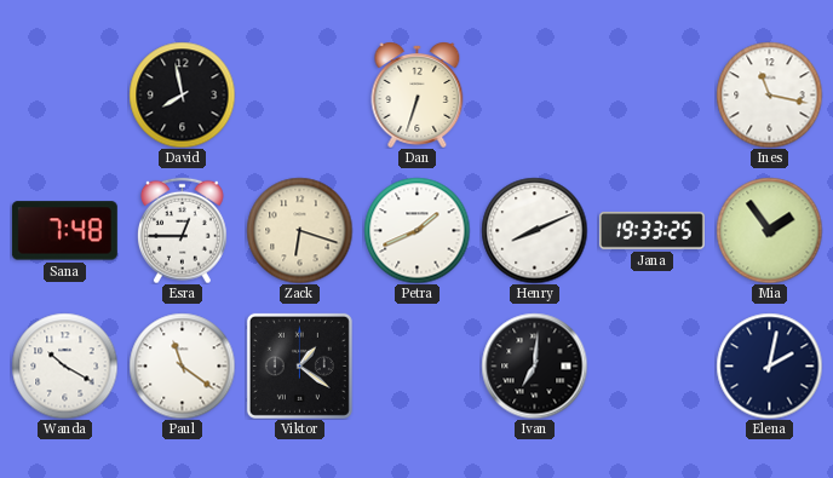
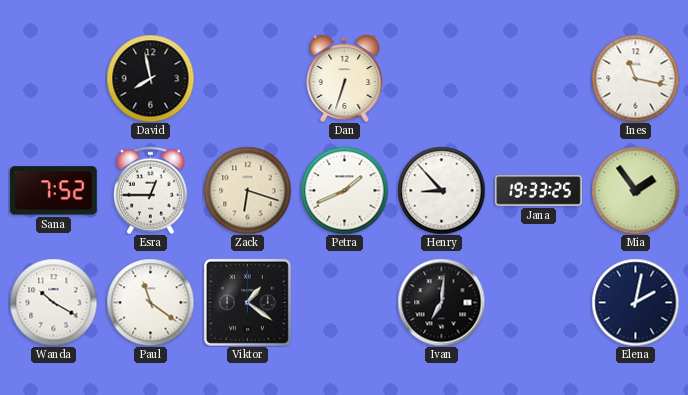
Sana: 7:48 -> 7:52 (53, 191)
Henry: 8:11 -> 8:53 (441, 190)
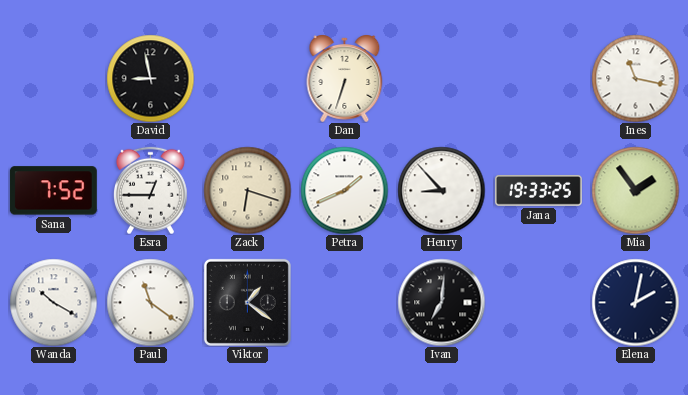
David: 7:58 -> 8:58 (150, 78)
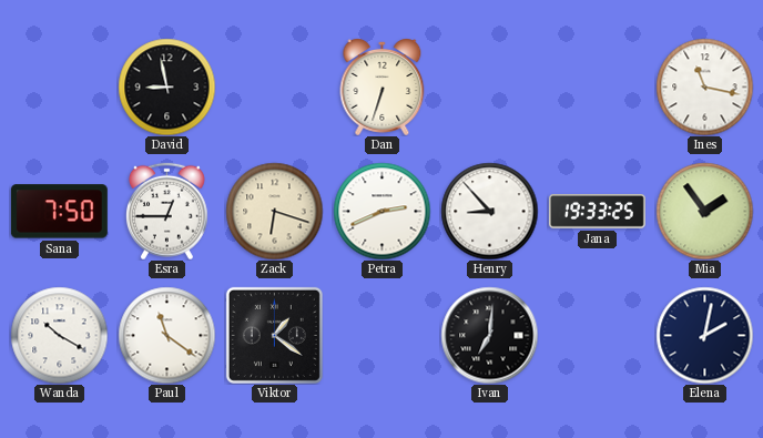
Sana: 7:52 -> 7:50 (59, 212)
Petra: 1:41 -> 2:41 (381, 211)
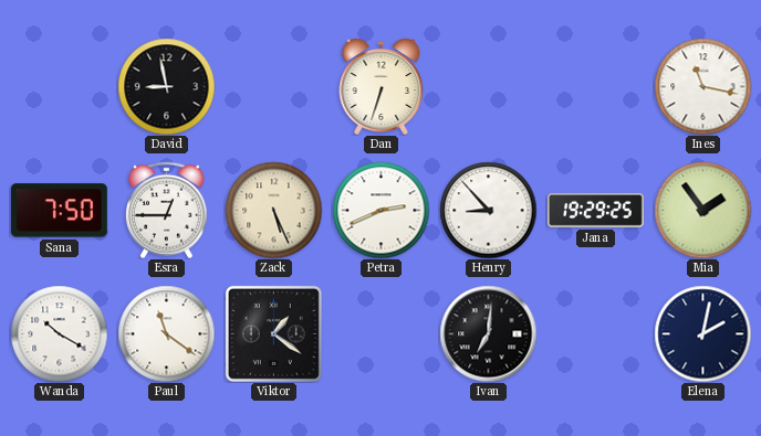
Zack: 6:18 -> 5:26 (273, 210)
Jana: 19:33 -> 19:29 (595, 210)
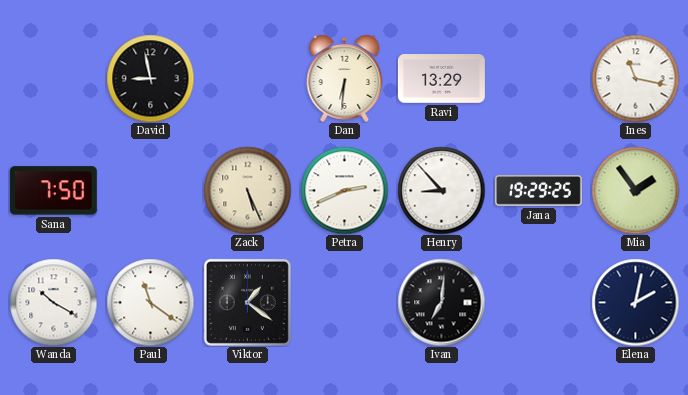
Dan: 6:33 -> 6:31 (345, 79)
Ravi: none -> 13:29 (441, 79)
Esra: 12:45 -> none (167, 210)
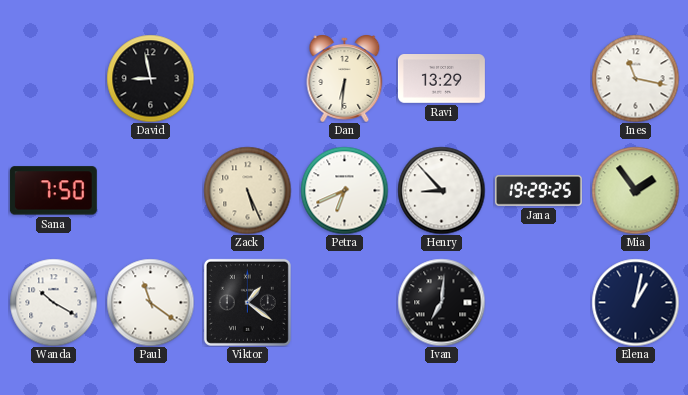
Petra: 2:41 -> 6:41 (344, 190)
Elena: 2:02 -> 1:02 (635, 302)
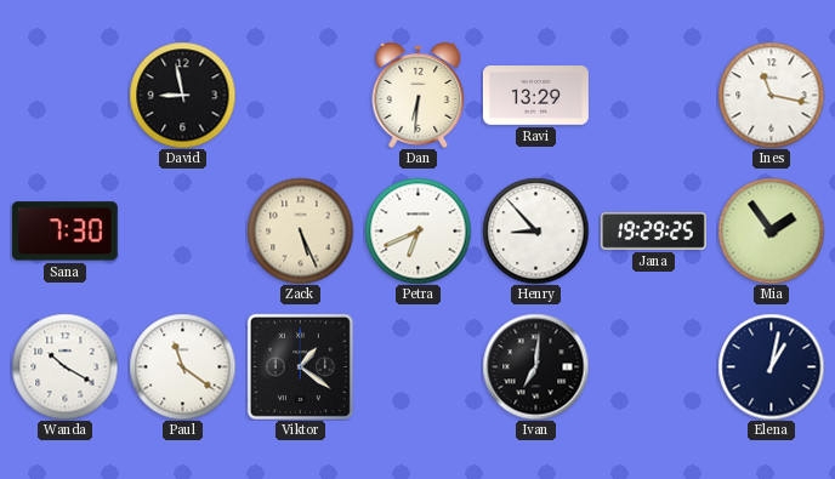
Sana: 7:50 -> 7:30 (64, 232)
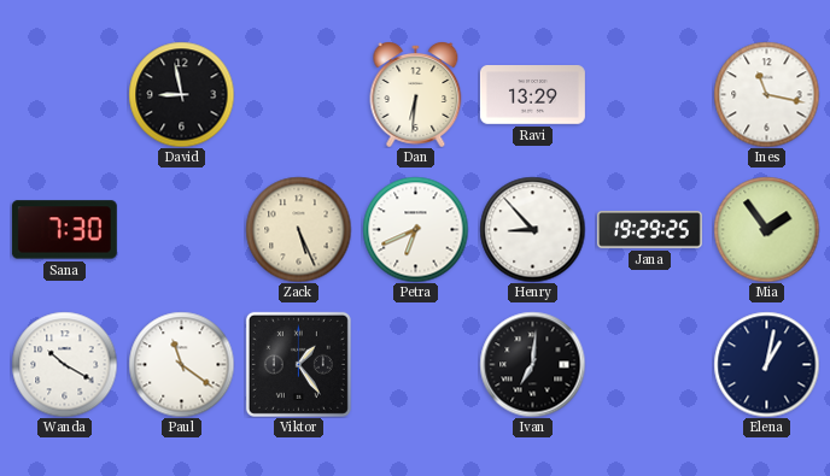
Viktor: 1:21 -> 1:24 (298, 364)
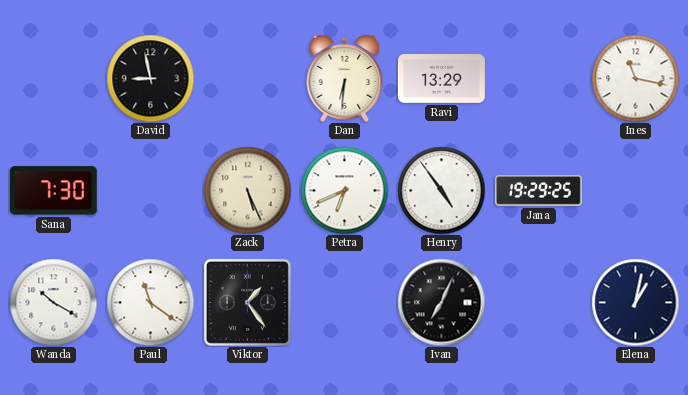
Henry: 8:53 -> 4:54 (441, 190)
Mia: 1:54 -> none (766, 229)
Ivan: 7:01 -> 7:04 (441, 302)
